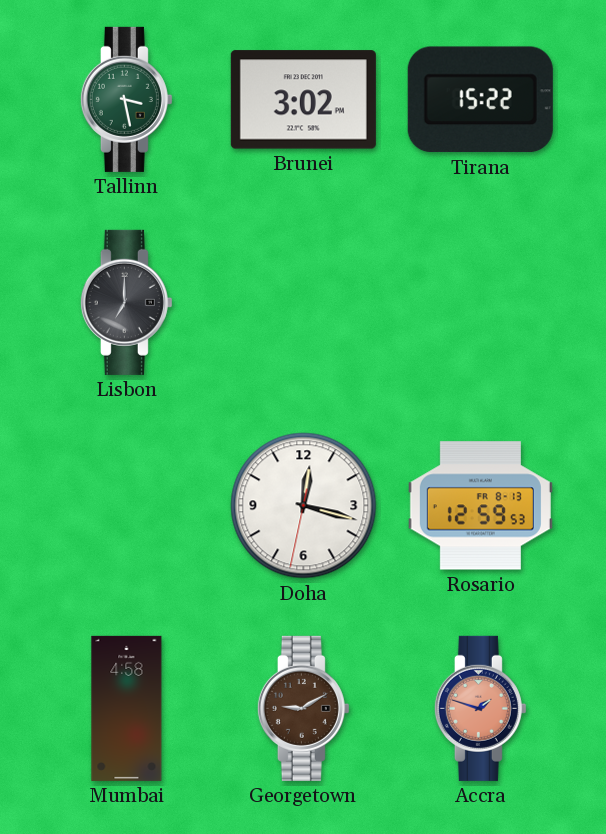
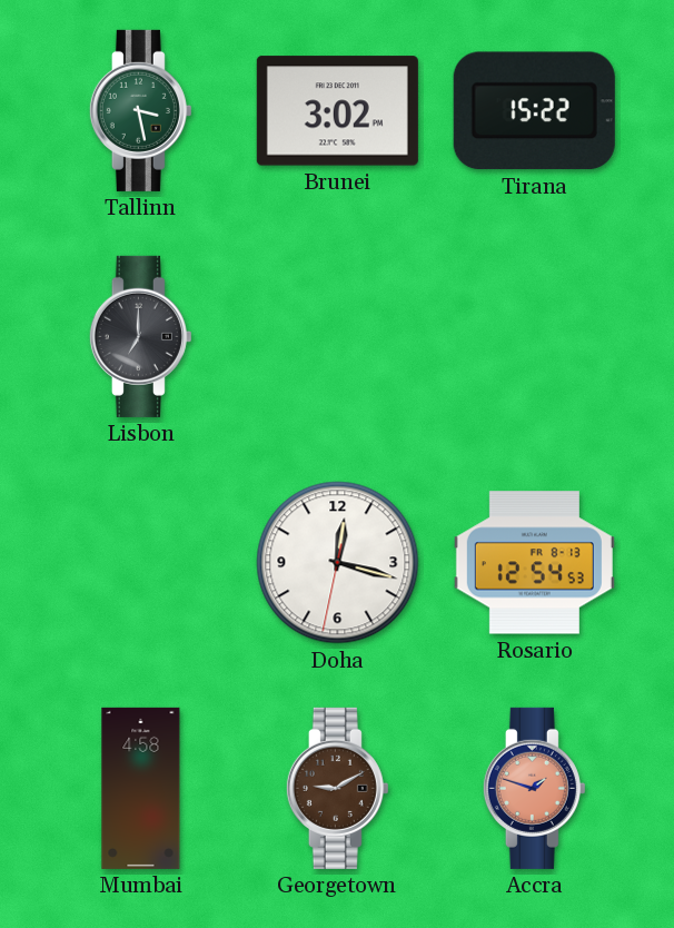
Rosario: 12:59 -> 12:54 (534, 563)
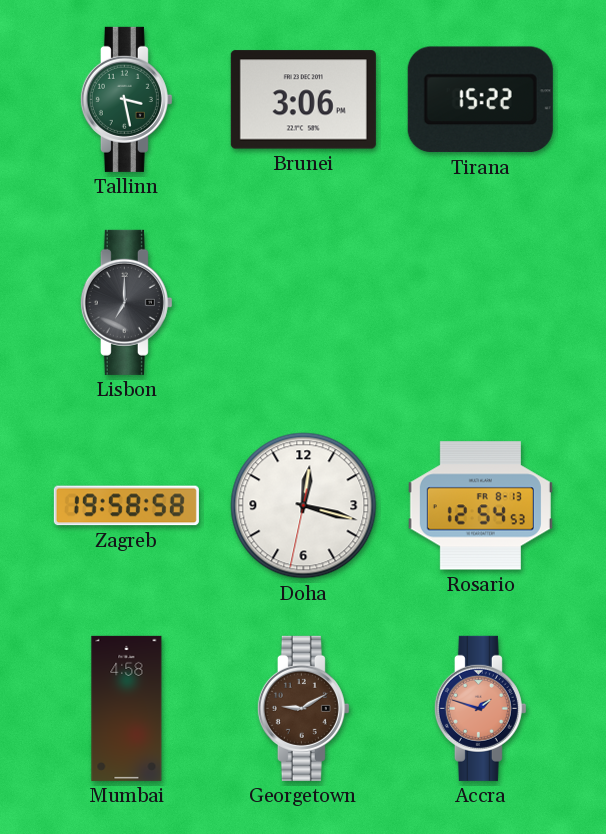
Brunei: 3:02 -> 3:06 (303, 100)
Zagreb: none -> 19:58 (126, 506)
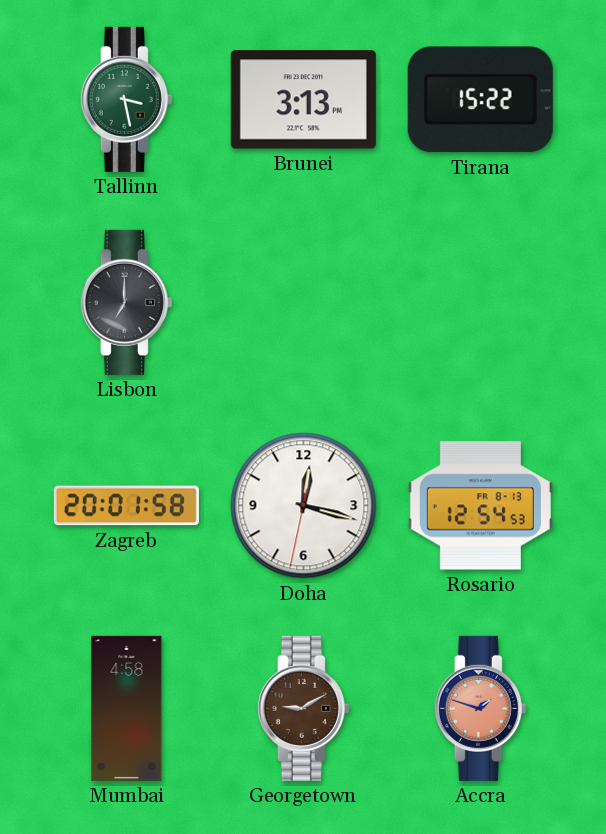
Brunei: 3:06 -> 3:13 (303, 100)
Zagreb: 19:58 -> 20:01 (126, 506)
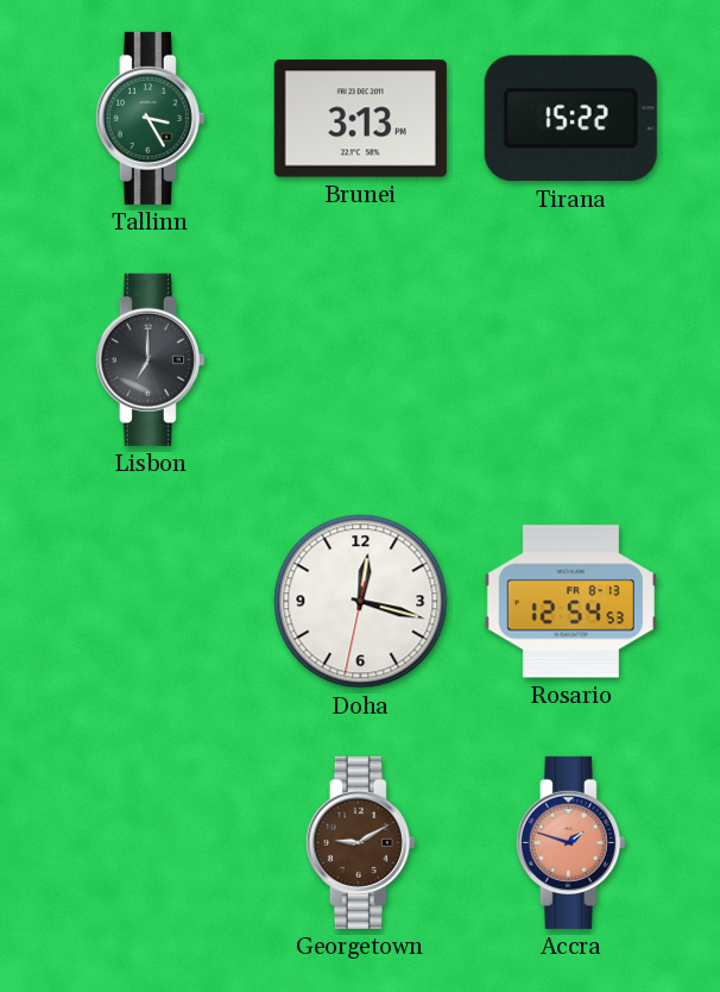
Tallinn: 3:28 -> 3:25 (150, 118)
Zagreb: 20:01 -> none (126, 506)
Mumbai: 4:58 -> none (127, 708)
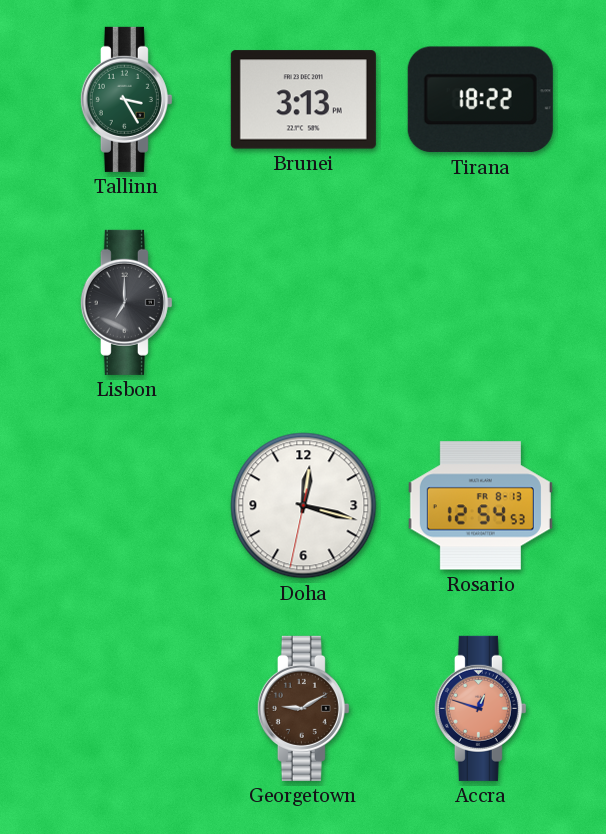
Tirana: 15:22 -> 18:22 (480, 100)
Accra: 1:48 -> 12:48 (480, 708)
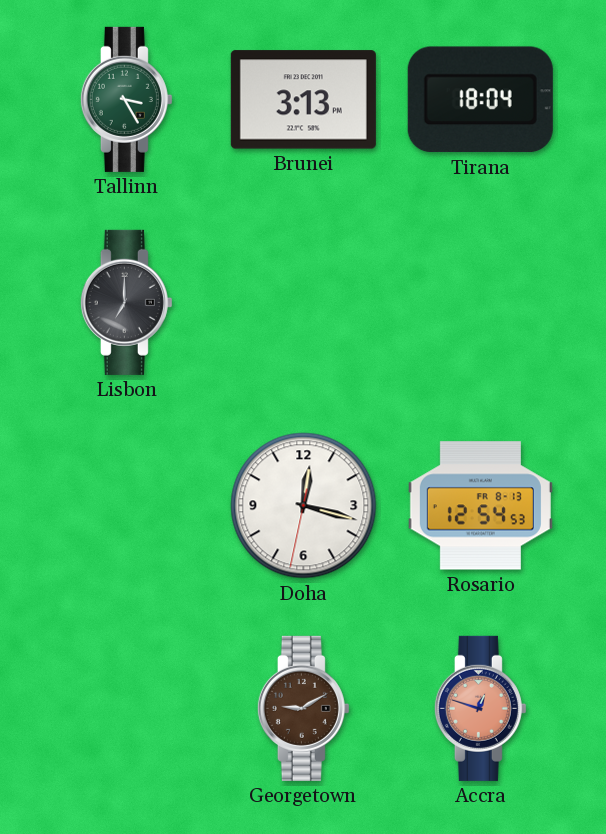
Tirana: 18:22 -> 18:04 (480, 100)
